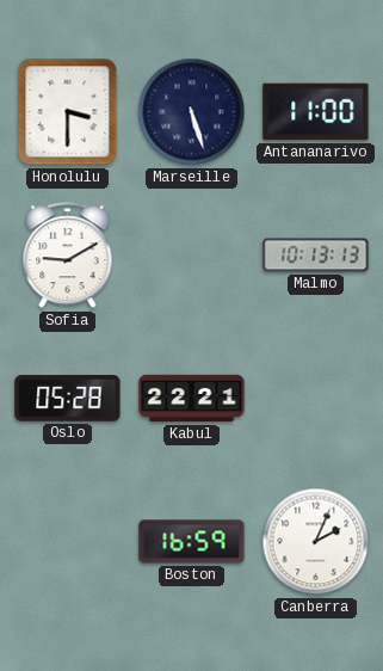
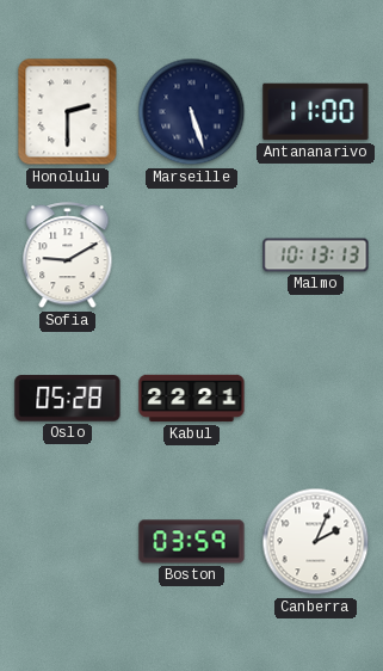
Honolulu: 3:30 -> 2:30 (68, 112)
Boston: 16:59 -> 03:59 (192, 542)
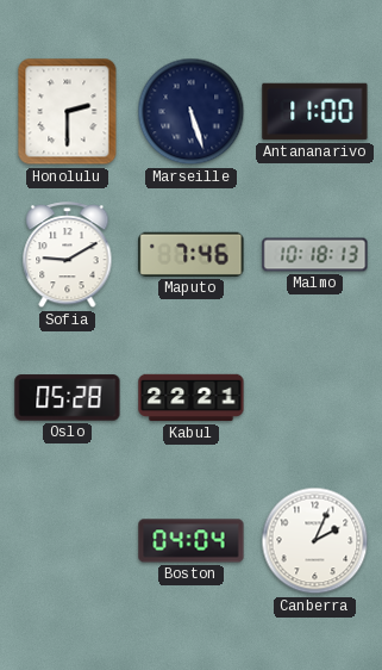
Maputo: none -> 7:46 (192, 254)
Malmo: 10:13 -> 10:18 (315, 255)
Boston: 03:59 -> 04:04 (192, 541)
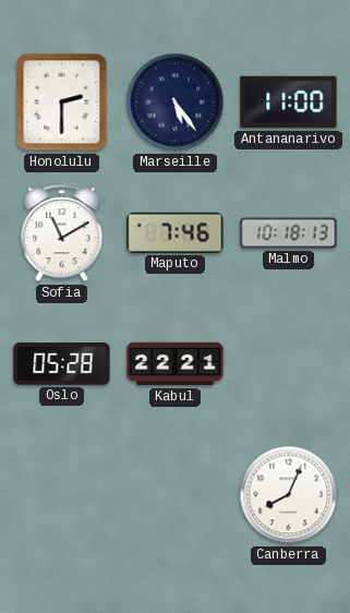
Marseille: 5:27 -> 5:24 (176, 103)
Sofia: 9:10 -> 11:10 (62, 233)
Boston: 04:04 -> none (192, 541)
Canberra: 2:04 -> 8:04 (289, 495)
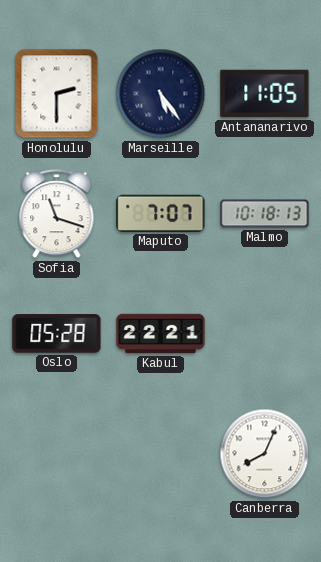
Antananarivo: 11:00 -> 11:05 (265, 94)
Sofia: 11:10 -> 11:18 (57, 214)
Maputo: 7:46 -> 7:07 (161, 213)
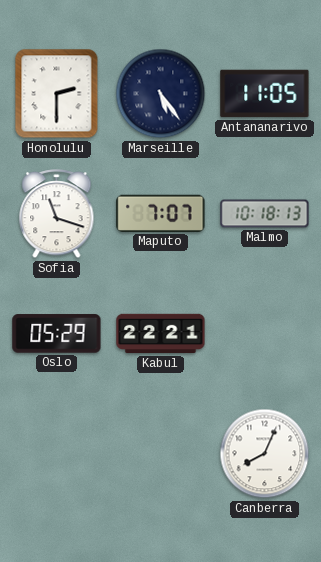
Oslo: 05:28 -> 05:29 (57, 334)
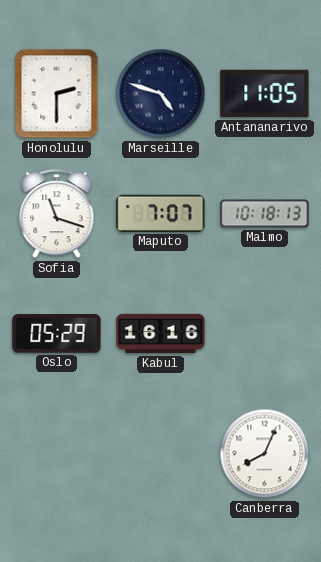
Marseille: 5:24 -> 4:48 (161, 94)
Kabul: 22:21 -> 16:16 (161, 334)
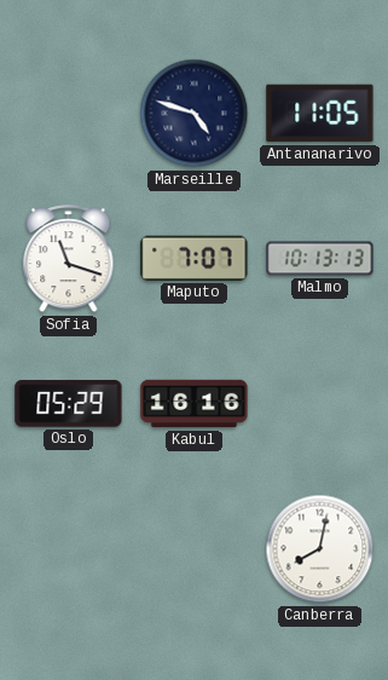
Honolulu: 2:30 -> none (57, 94)
Malmo: 10:18 -> 10:13 (320, 259)
Canberra: 8:04 -> 8:02 (320, 549)
